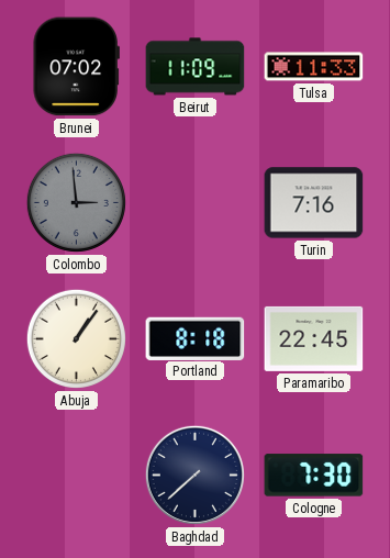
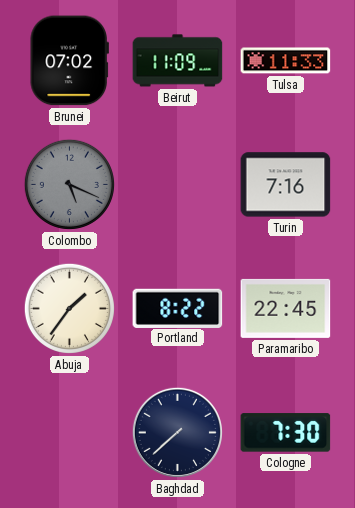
Colombo: 2:59 -> 5:19 (69, 184)
Abuja: 1:06 -> 1:36 (69, 308)
Portland: 8:18 -> 8:22 (178, 308)
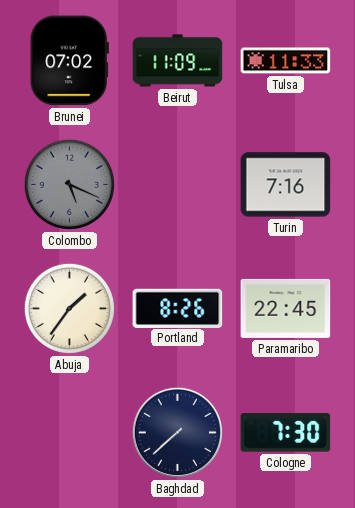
Portland: 8:22 -> 8:26 (178, 308)
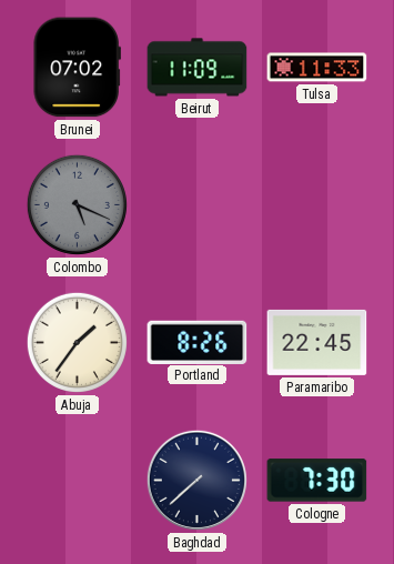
Turin: 7:16 -> none (286, 185)
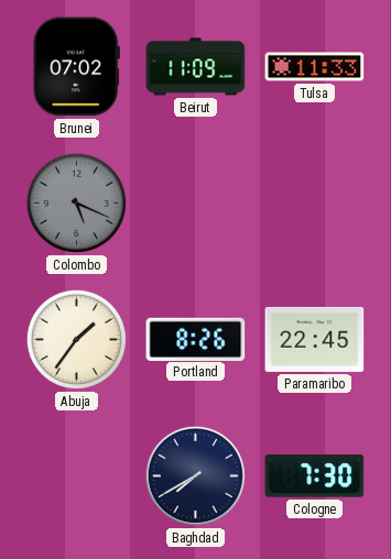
Baghdad: 7:38 -> 7:40 (195, 475)
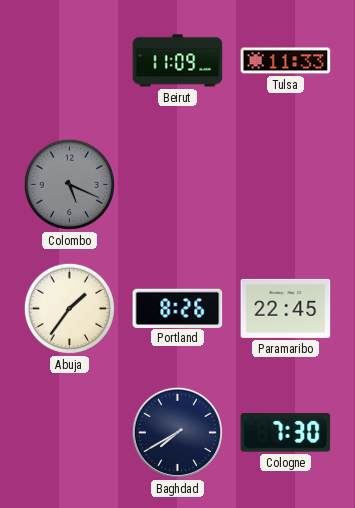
Brunei: 07:02 -> none (76, 67)
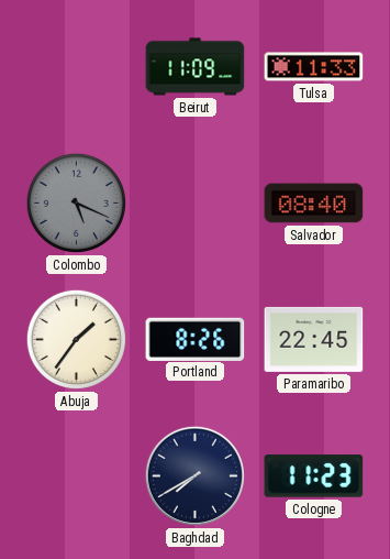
Salvador: none -> 08:40 (314, 204)
Cologne: 7:30 -> 11:23 (314, 476)
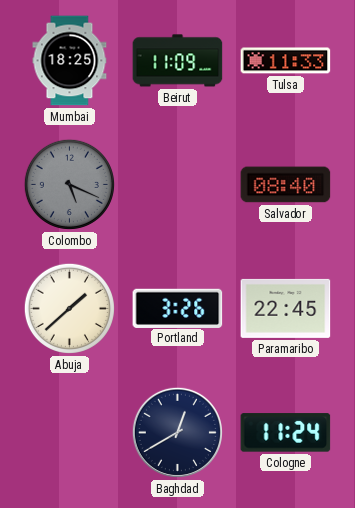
Mumbai: none -> 18:25 (70, 61)
Abuja: 1:36 -> 1:38 (69, 308)
Portland: 8:26 -> 3:26 (178, 308)
Baghdad: 7:40 -> 12:40 (177, 432)
Cologne: 11:23 -> 11:24 (286, 433)
